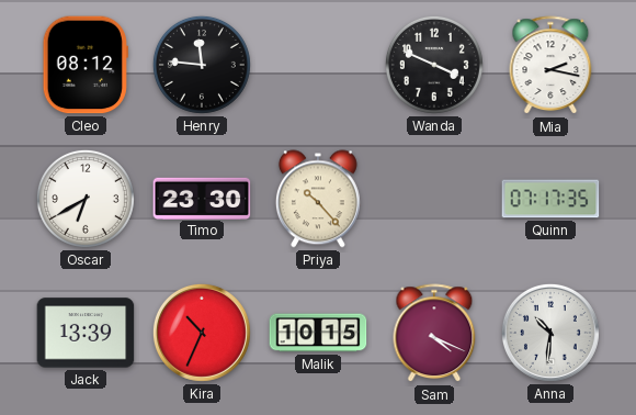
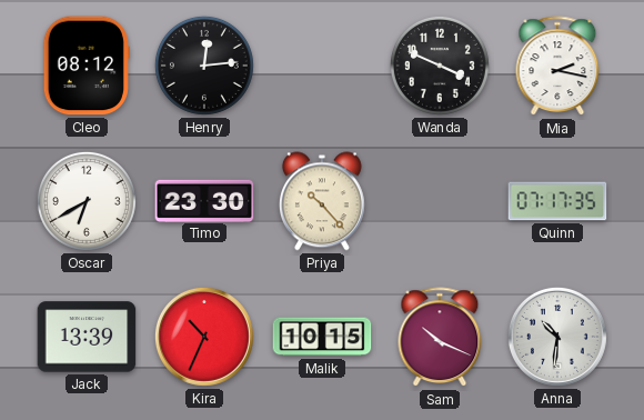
Henry: 11:46 -> 12:14 (204, 66)
Sam: 4:19 -> 10:19 (440, 338)
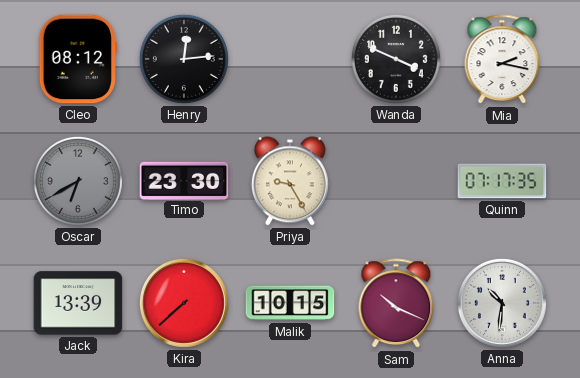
Oscar dial: white -> grey (78, 181)
Priya: 10:23 -> 9:25 (290, 181)
Kira: 10:34 -> 7:38 (184, 303)
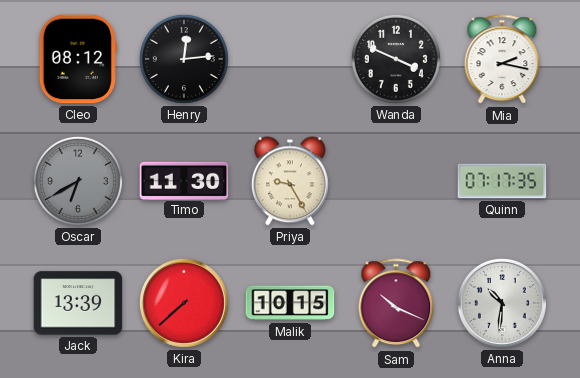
Timo: 23:30 -> 11:30 (184, 180)
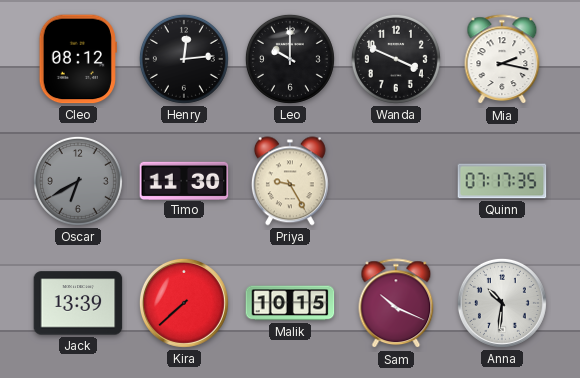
Leo: none -> 10:00 (290, 59)
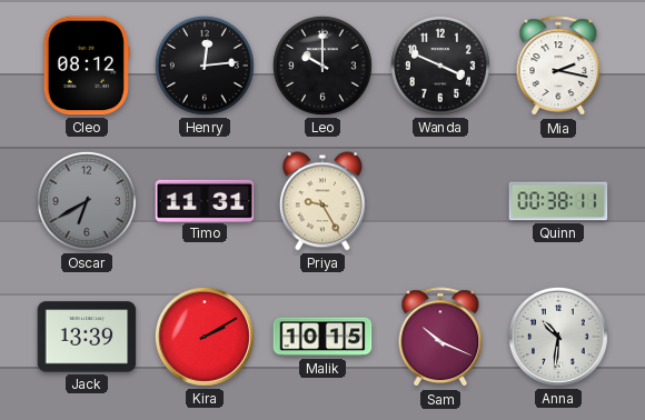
Timo: 11:30 -> 11:31 (205, 200)
Quinn: 07:17 -> 00:38 (558, 201)
Kira: 7:38 -> 2:10 (205, 337)
